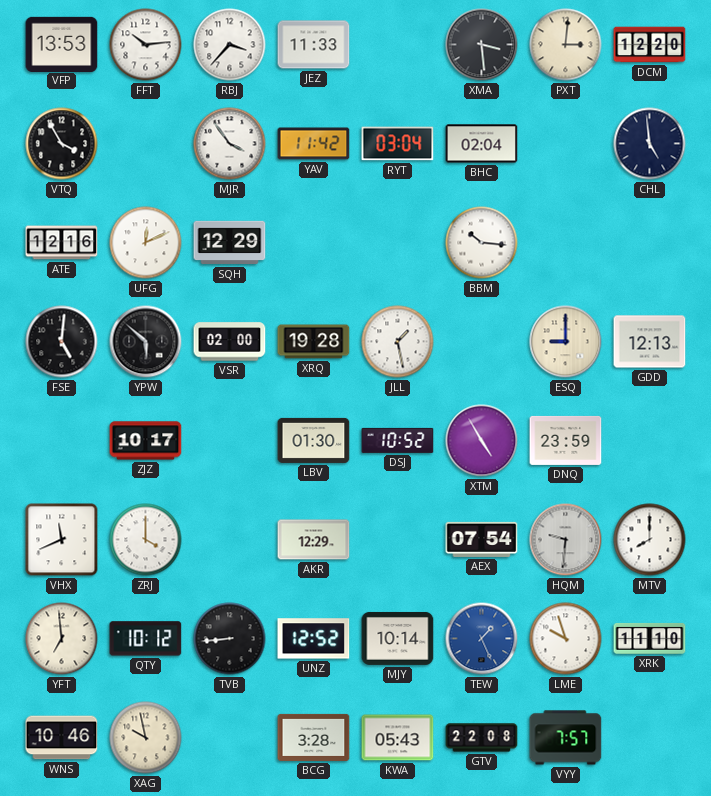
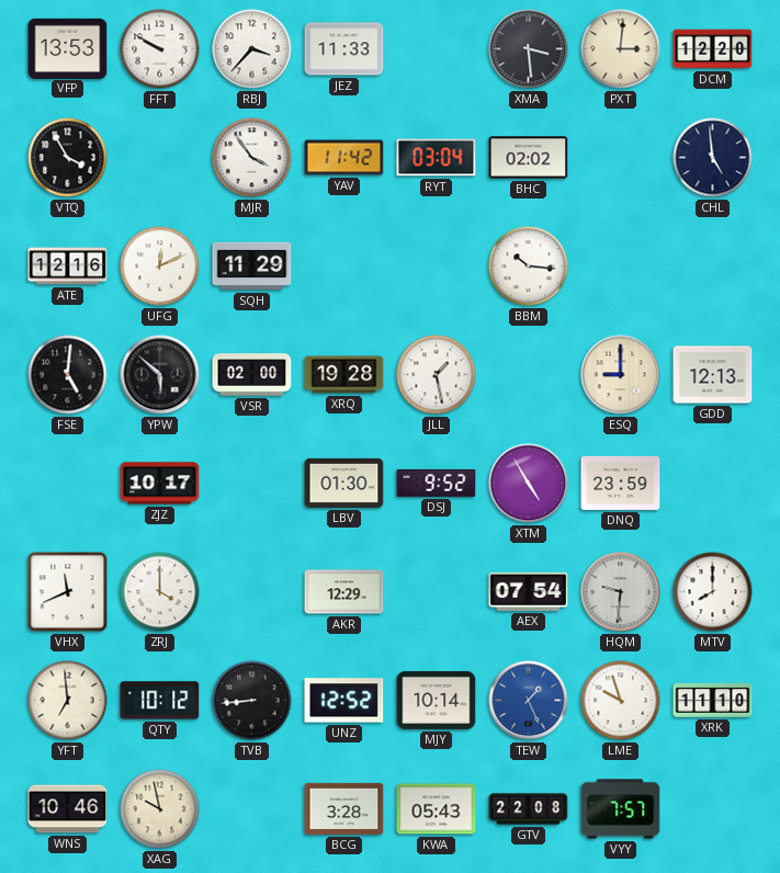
FFT: 10:14 -> 9:50 (160, 49)
BHC: 02:04 -> 02:02 (529, 158)
SQH: 12:29 -> 11:29 (252, 267)
DSJ: 10:52 -> 9:52 (437, 483)
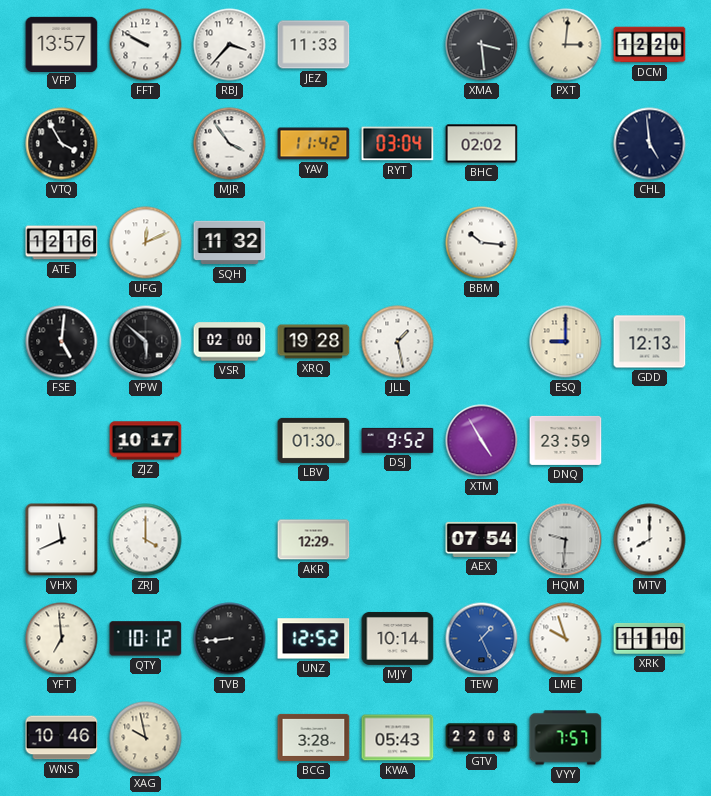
VFP: 13:53 -> 13:57 (62, 44)
SQH: 11:29 -> 11:32 (230, 243)
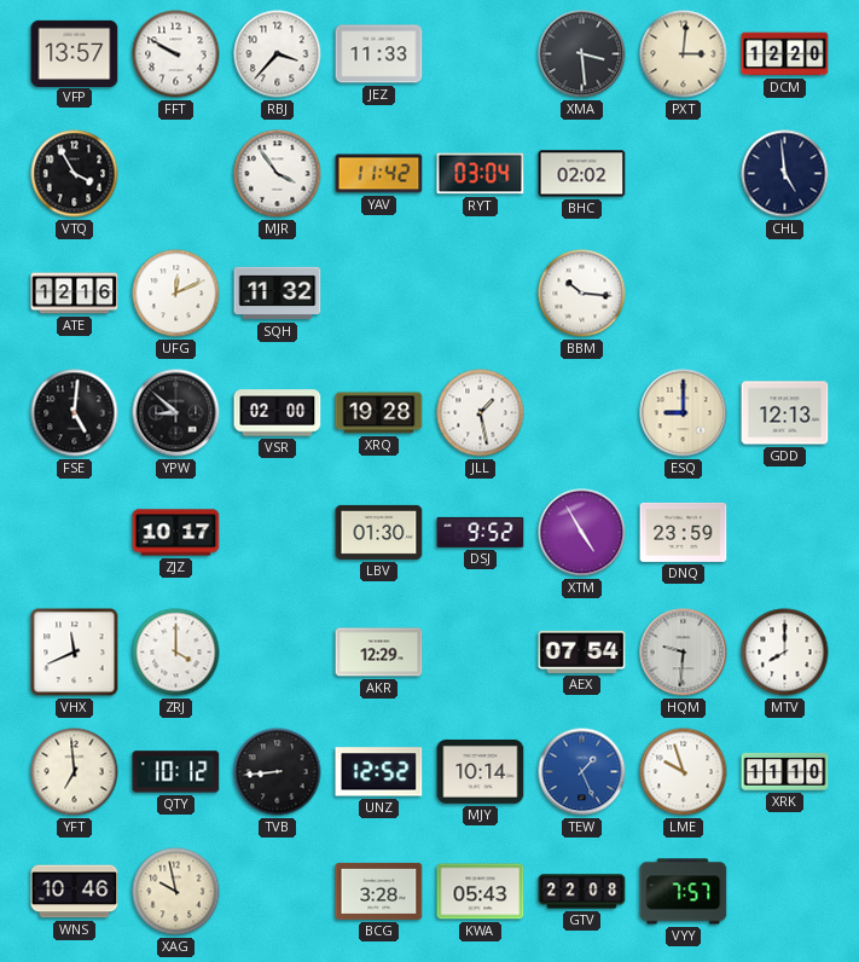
YPW: 5:52 -> 8:52 (176, 413)
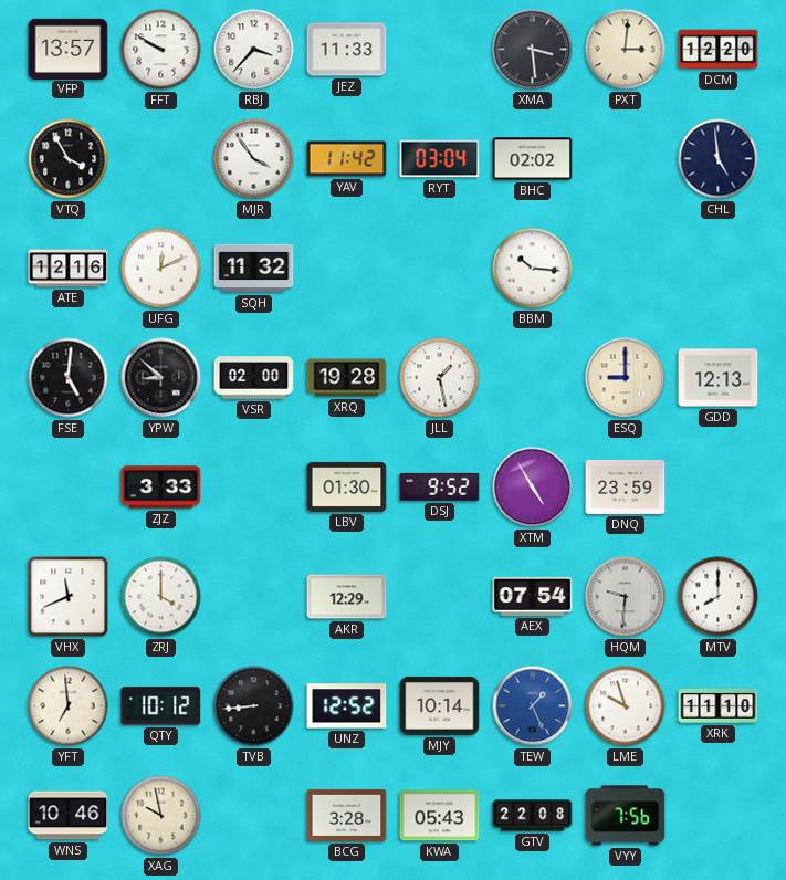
ZJZ: 10:17 -> 3:33 (161, 488)
VYY: 7:57 -> 7:56 (626, 816)
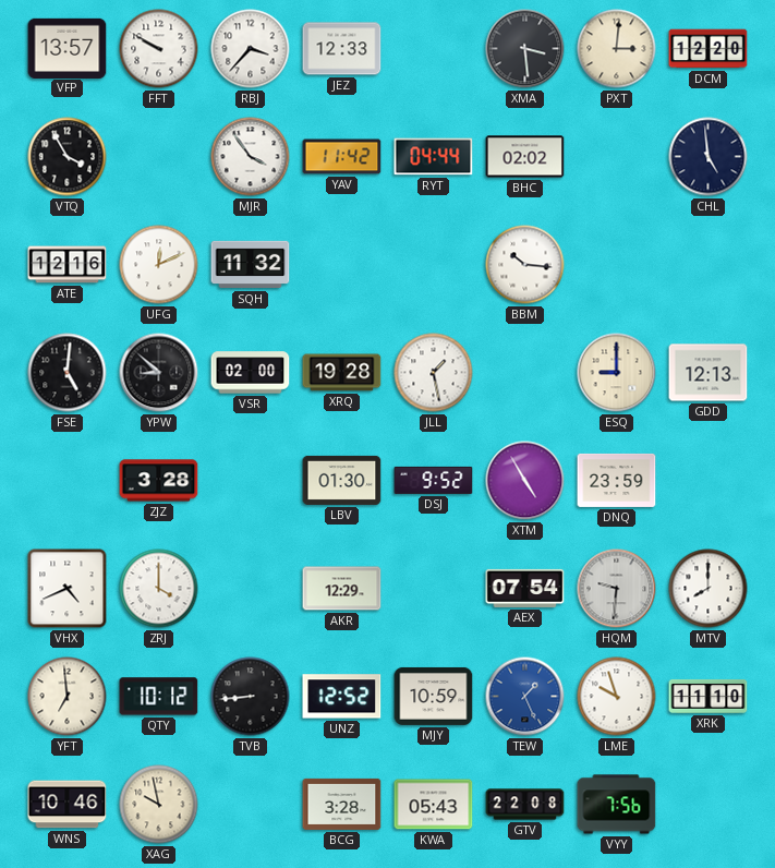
JEZ: 11:33 -> 12:33 (342, 49)
RYT: 03:04 -> 04:44 (434, 157)
ZJZ: 3:33 -> 3:28 (159, 481)
VHX: 11:41 -> 4:41 (68, 589)
MJY: 10:14 -> 10:59 (434, 696)
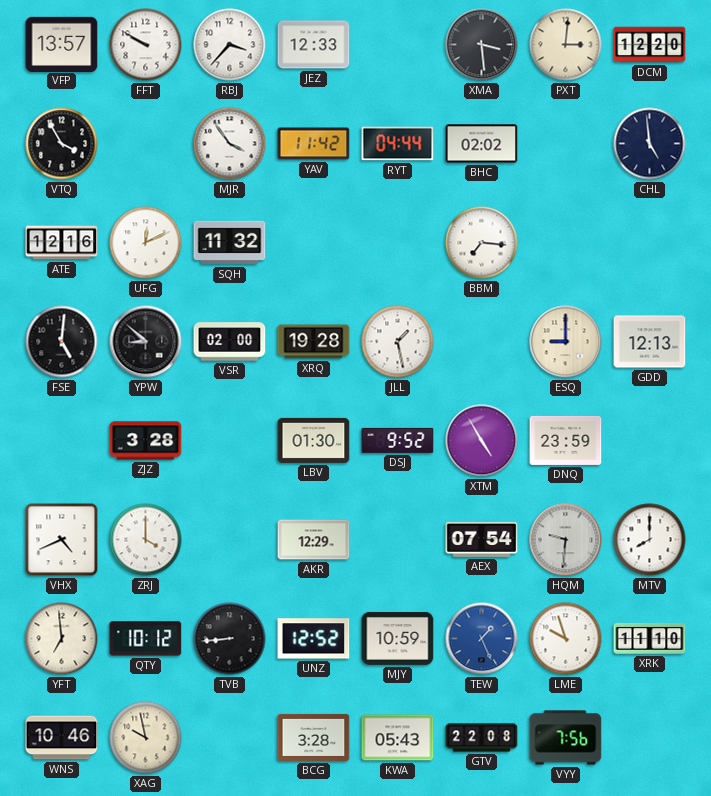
BBM: 10:16 -> 7:16 (482, 243)
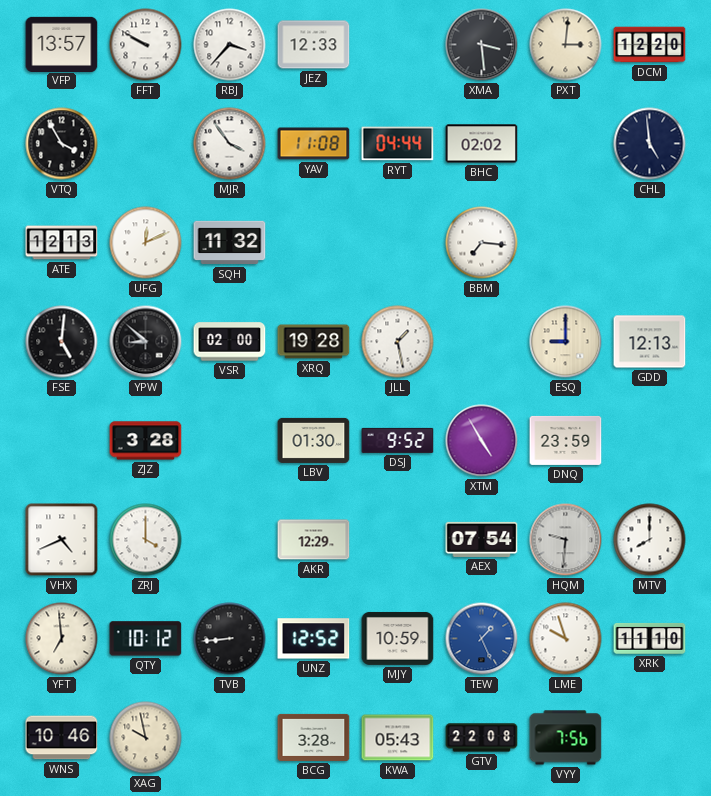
YAV: 11:42 -> 11:08 (314, 144)
ATE: 12:16 -> 12:13 (62, 243)
